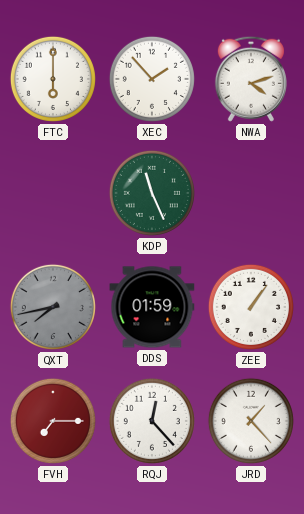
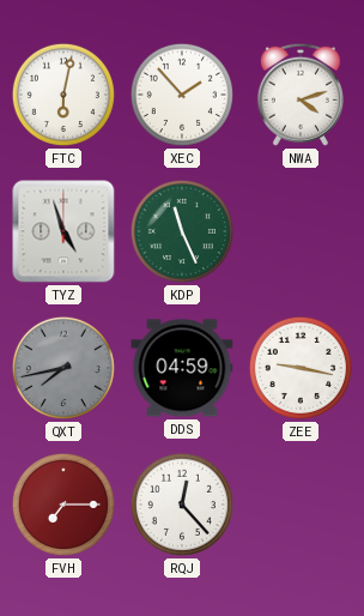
FTC: 6:00 -> 6:02 (63, 95)
TYZ: none -> 4:57 (63, 231)
DDS: 01:59 -> 04:59 (182, 368)
ZEE: 1:06 -> 9:17 (301, 368)
JRD: 1:23 -> none (251, 421)
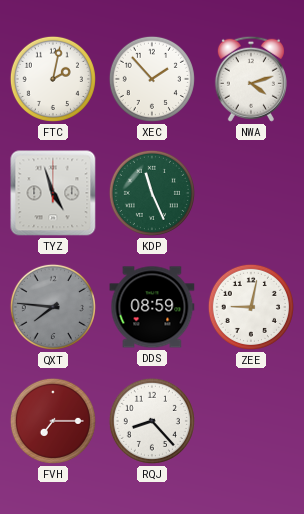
FTC: 6:02 -> 2:02 (53, 79)
QXT: 7:43 -> 7:46 (53, 307)
DDS: 04:59 -> 08:59 (152, 307)
ZEE: 9:17 -> 9:02 (251, 307)
RQJ: 12:23 -> 8:23 (152, 421)
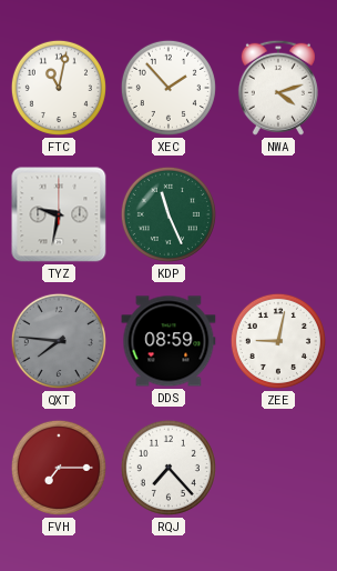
FTC: 2:02 -> 11:02 (59, 88)
TYZ: 4:57 -> 9:32 (59, 214)
RQJ: 8:23 -> 7:23 (168, 468)
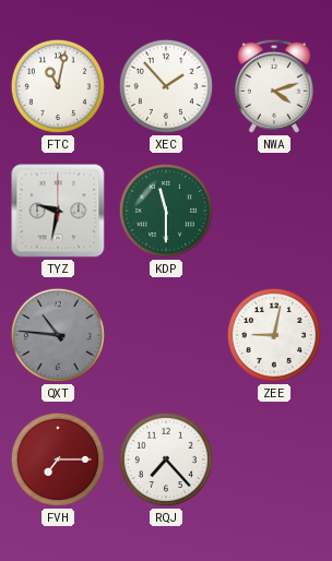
KDP: 11:26 -> 11:30 (166, 211)
QXT: 7:46 -> 10:46 (58, 335)
DDS: 08:59 -> none (168, 341)
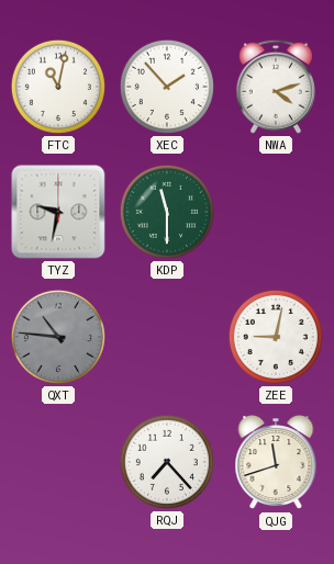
FVH: 7:15 -> none (58, 459)
QJG: none -> 11:42 (276, 463)
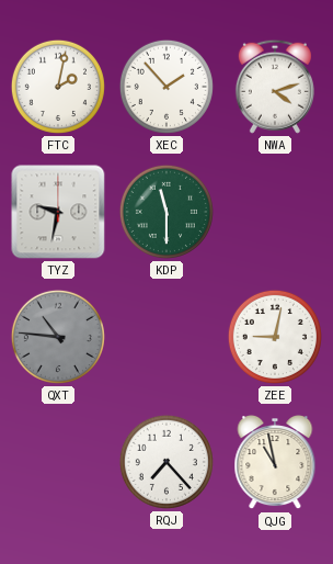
FTC: 11:02 -> 2:02 (58, 87)
QJG: 11:42 -> 10:58 (275, 463)
